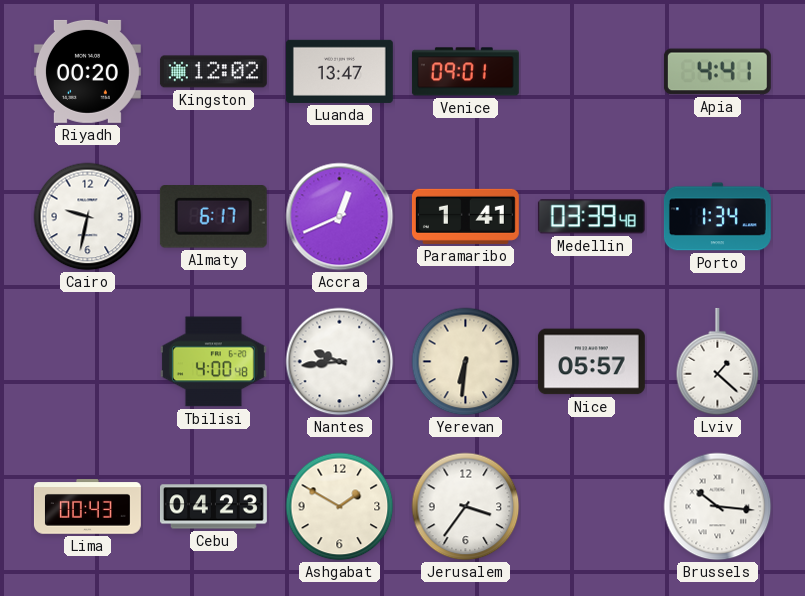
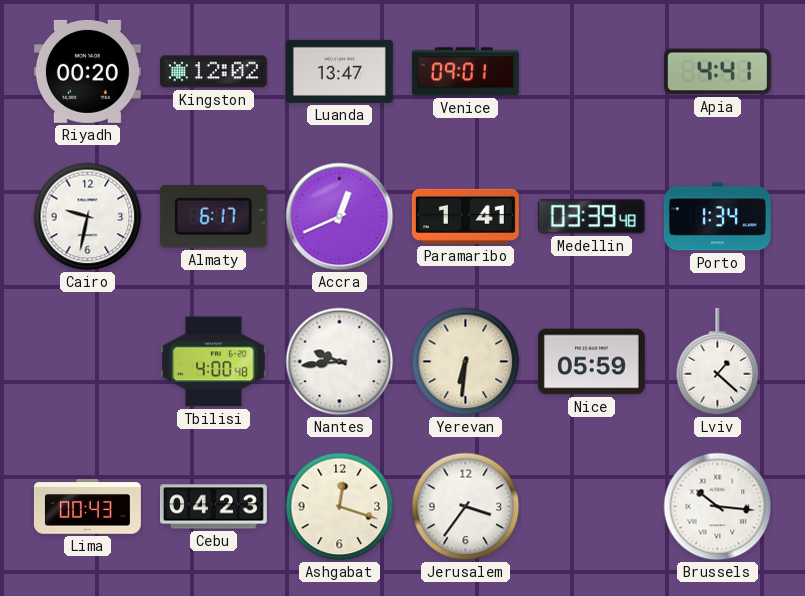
Nice: 05:57 -> 05:59 (591, 362)
Ashgabat: 1:50 -> 12:18 (340, 507)
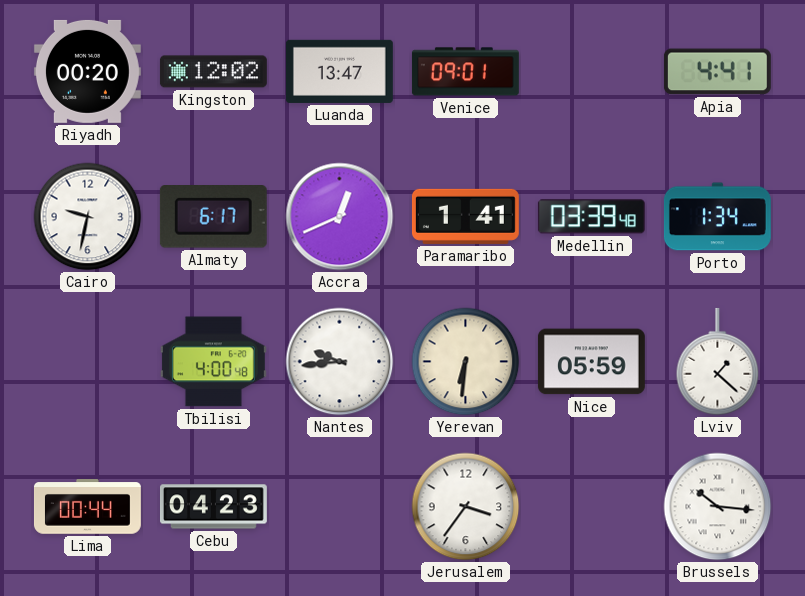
Lima: 00:43 -> 00:44 (87, 507)
Ashgabat: 12:18 -> none (340, 507)
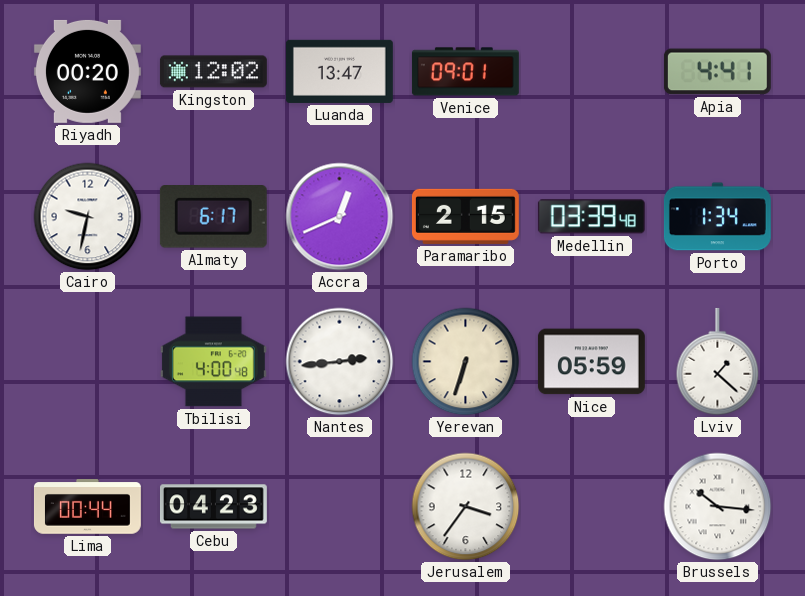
Paramaribo: 1:41 -> 2:15 (465, 216)
Nantes: 9:44 -> 2:44 (340, 362)
Yerevan: 6:31 -> 6:33 (466, 362)
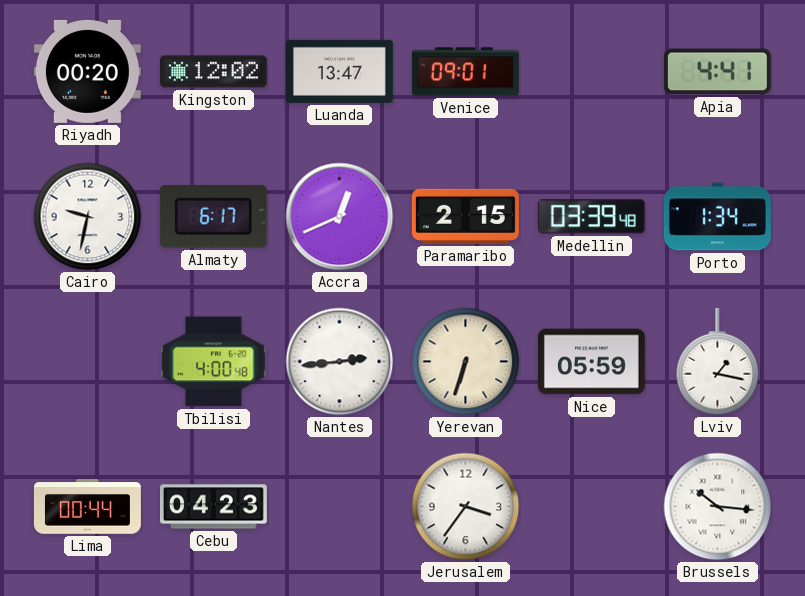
Lviv: 1:22 -> 1:17 (718, 362)
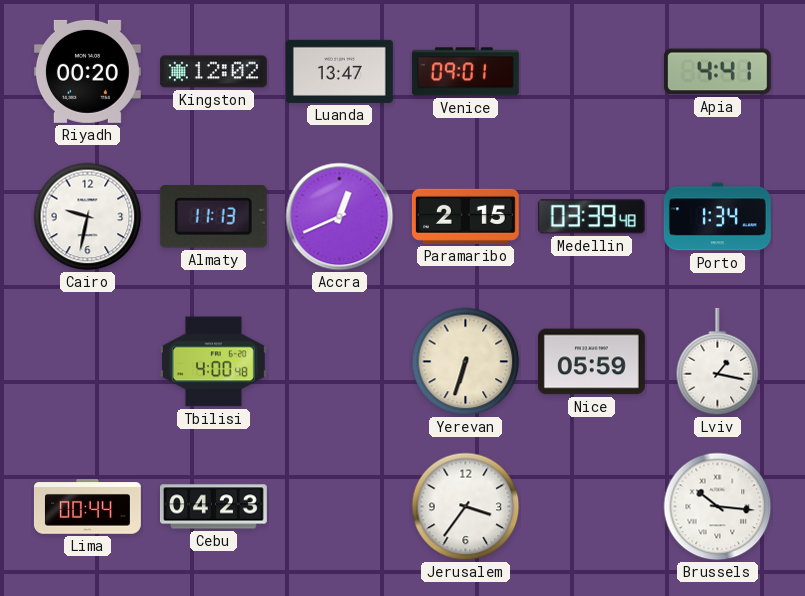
Almaty: 6:17 -> 11:13 (213, 217)
Nantes: 2:44 -> none (340, 362)
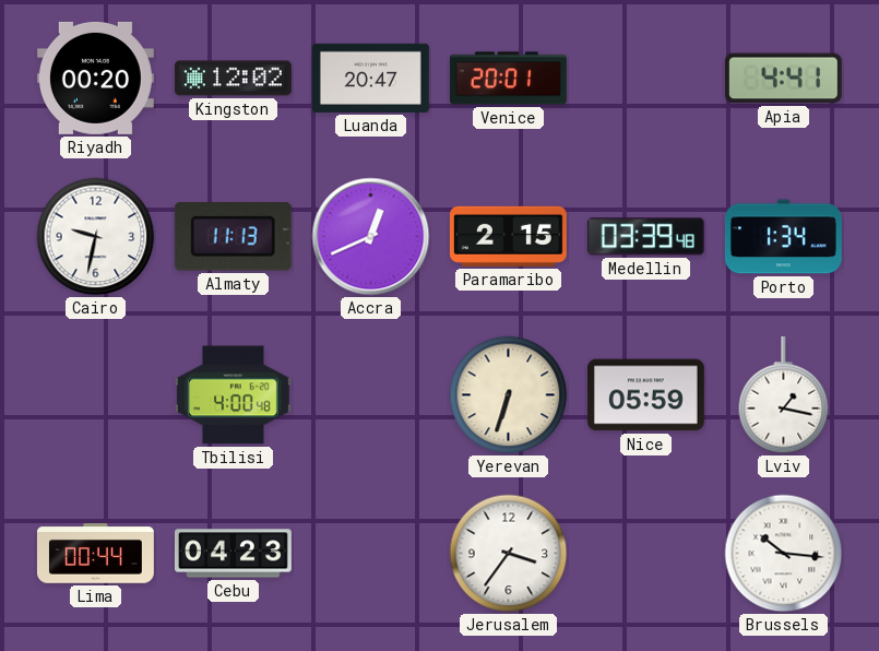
Luanda: 13:47 -> 20:47 (370, 78)
Venice: 09:01 -> 20:01 (508, 79)
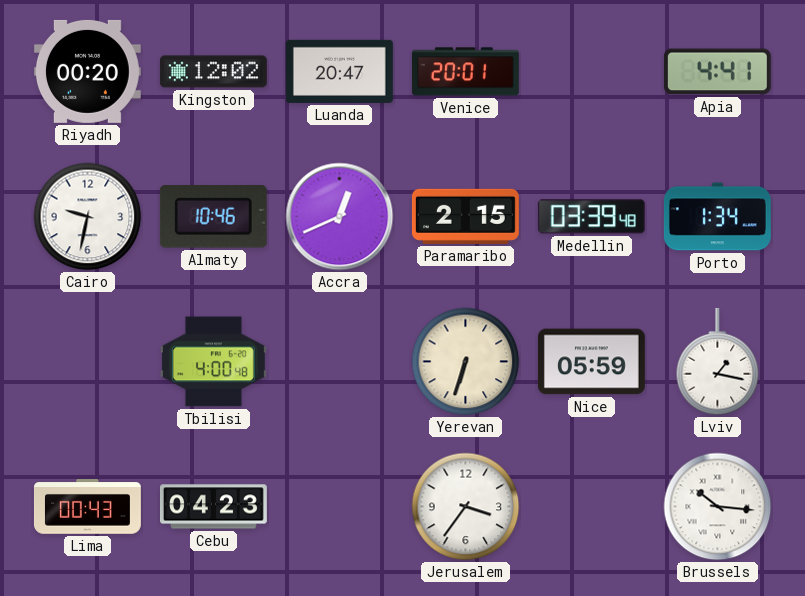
Almaty: 11:13 -> 10:46 (213, 217)
Lima: 00:44 -> 00:43 (87, 507)
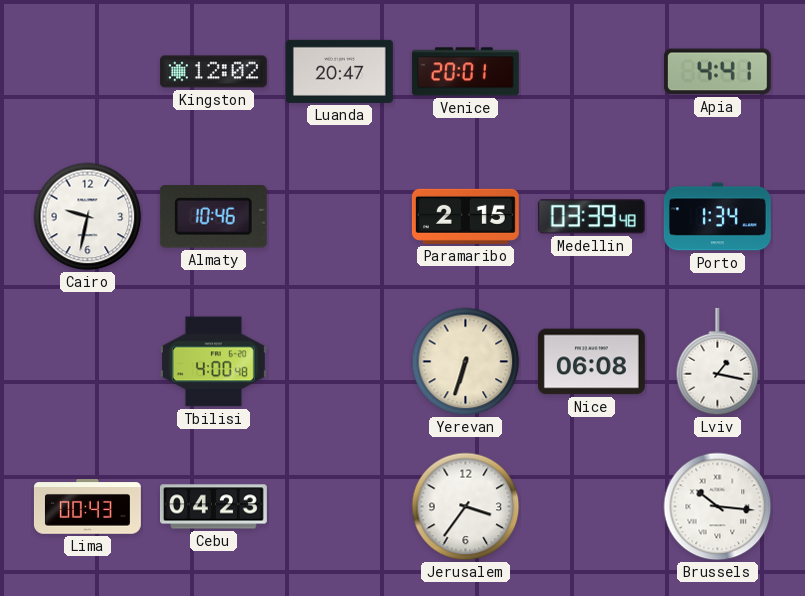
Riyadh: 00:20 -> none (87, 71)
Accra: 12:41 -> none (340, 217)
Nice: 05:59 -> 06:08 (591, 362)
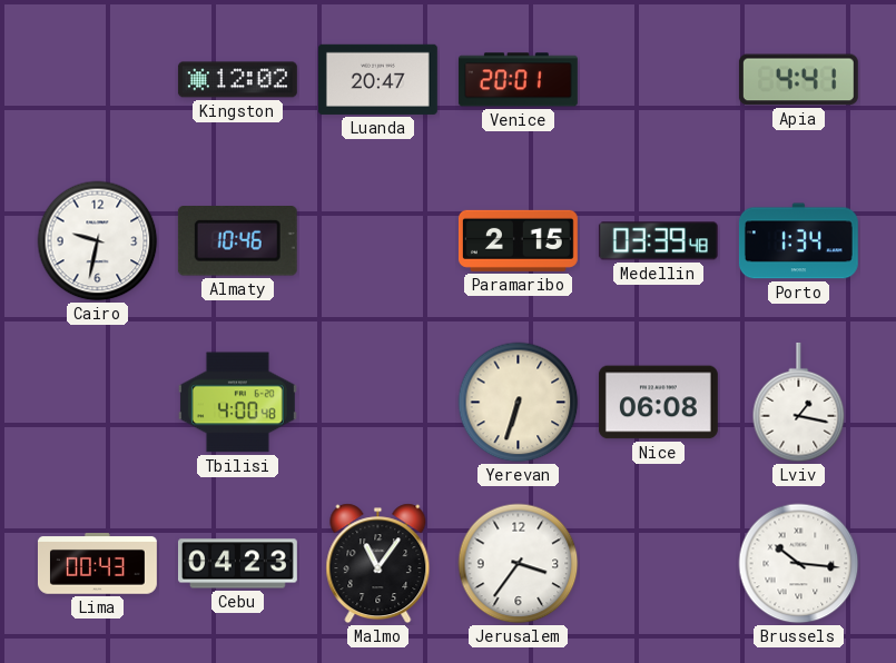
Malmo: none -> 11:06 (378, 564)
